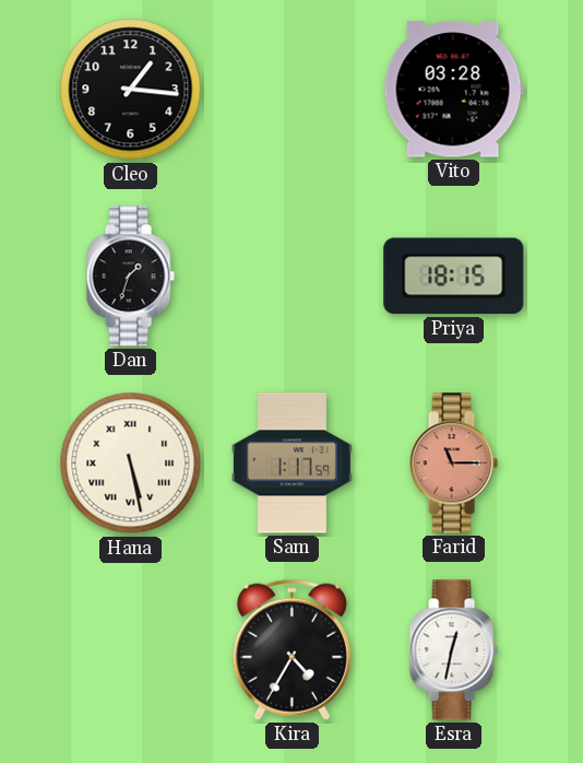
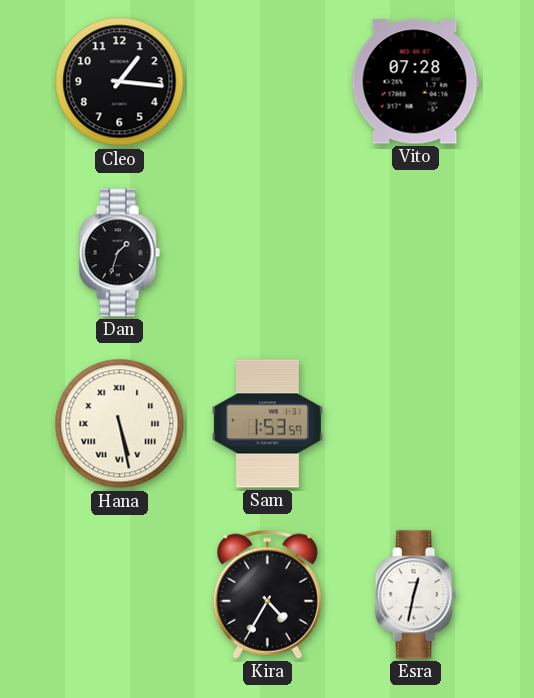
Vito: 03:28 -> 07:28 (415, 82)
Priya: 18:15 -> none (454, 277)
Sam: 1:17 -> 1:53 (267, 424)
Farid: 11:15 -> none (453, 463)
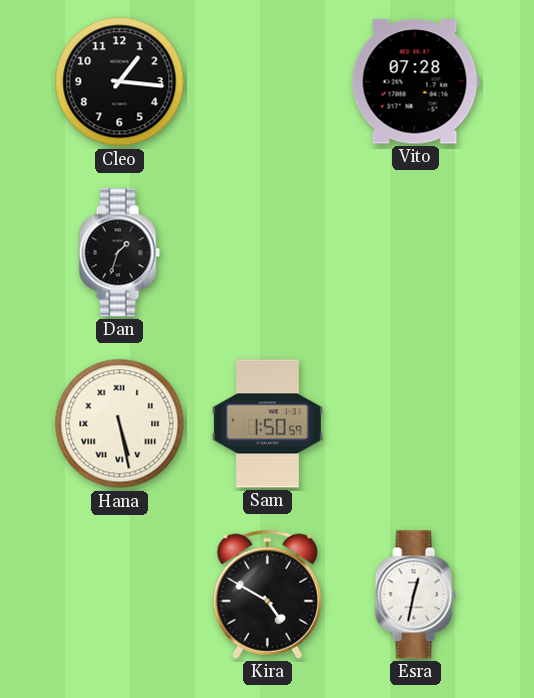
Sam: 1:53 -> 1:50 (267, 424)
Kira: 4:35 -> 4:50 (267, 594)
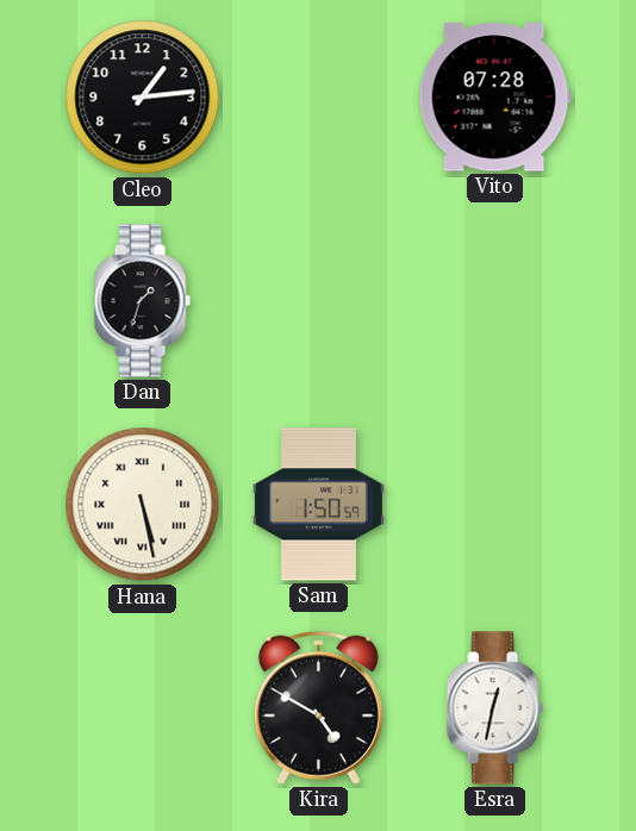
Cleo: 1:16 -> 1:14 (143, 98)
